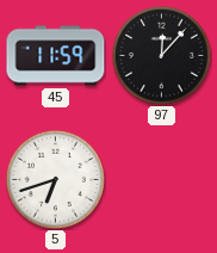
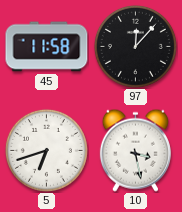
45: 11:59 -> 11:58 (47, 47)
10: none -> 3:28 (135, 150)
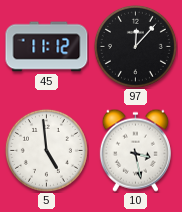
45: 11:58 -> 11:12 (47, 47)
5: 6:42 -> 4:59 (46, 150)
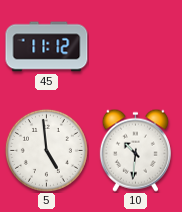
97: 12:07 -> none (135, 46)
10: 3:28 -> 10:31 (135, 150)
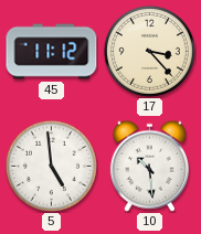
17: none -> 3:23 (149, 51)
10: 10:31 -> 10:29 (149, 166)
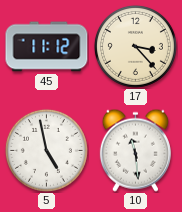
5: 4:59 -> 4:58 (46, 150)
10: 10:29 -> 11:29 (135, 150)
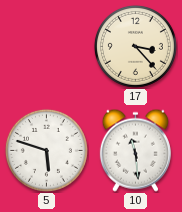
45: 11:12 -> none (47, 47)
5: 4:58 -> 5:48 (46, 150)
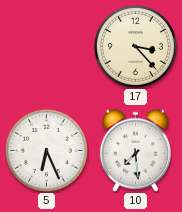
5: 5:48 -> 6:26 (46, 150)
10: 11:29 -> 7:29 (135, 150)
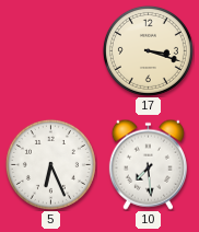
17: 3:23 -> 3:18 (148, 50)
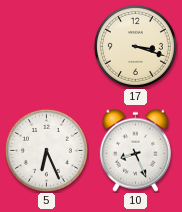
10: 7:29 -> 8:26 (135, 150)
